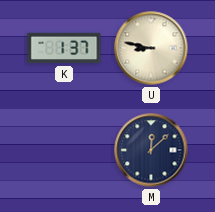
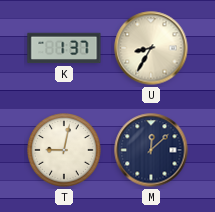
U: 8:47 -> 8:35 (151, 48)
T: none -> 9:02 (64, 150)
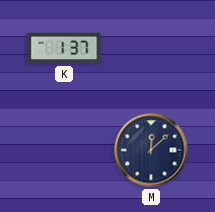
U: 8:35 -> none (151, 48)
T: 9:02 -> none (64, 150)
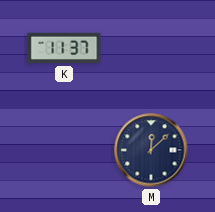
K: 1:37 -> 11:37 (64, 48)
